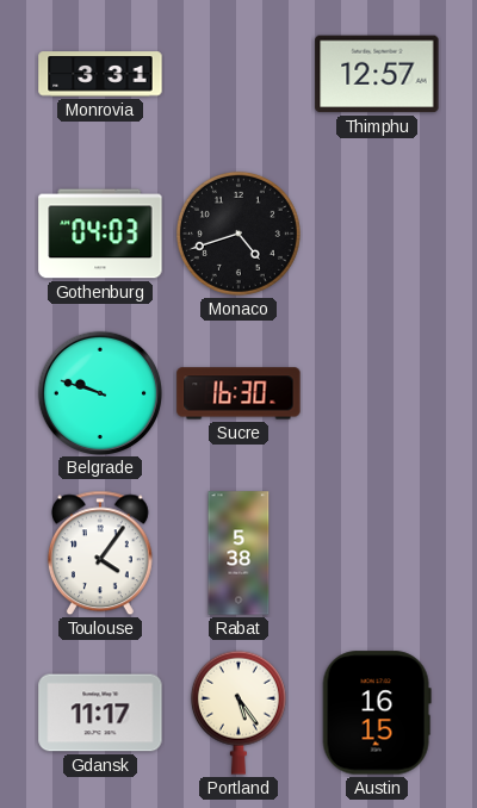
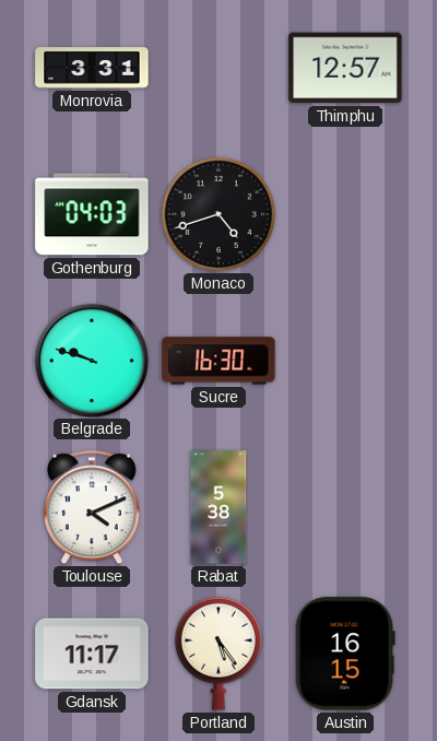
Toulouse: 4:06 -> 4:11 (92, 507)
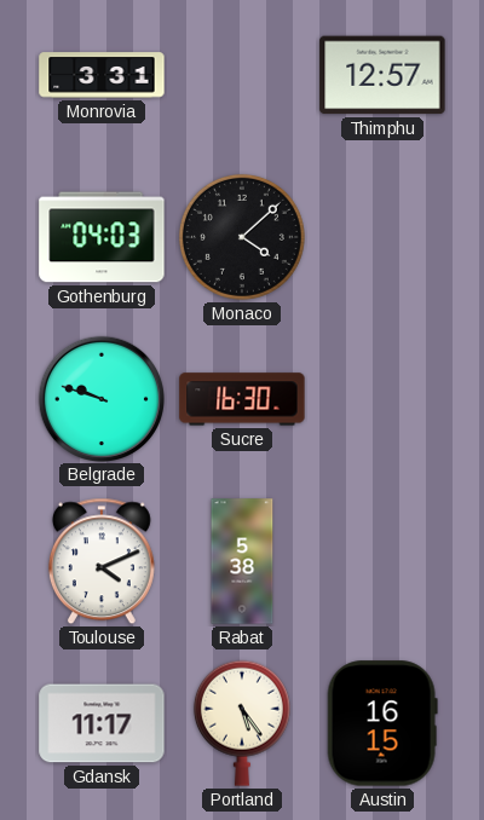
Monaco: 4:42 -> 4:08 (242, 237)
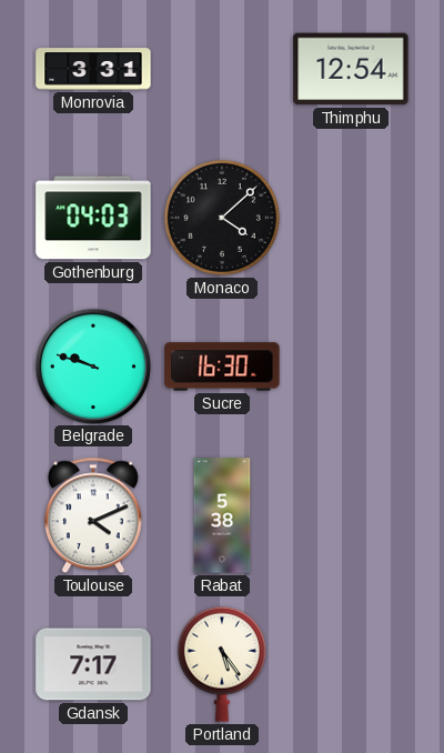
Thimphu: 12:57 -> 12:54 (351, 69)
Gdansk: 11:17 -> 7:17 (93, 664)
Austin: 16:15 -> none (382, 723)
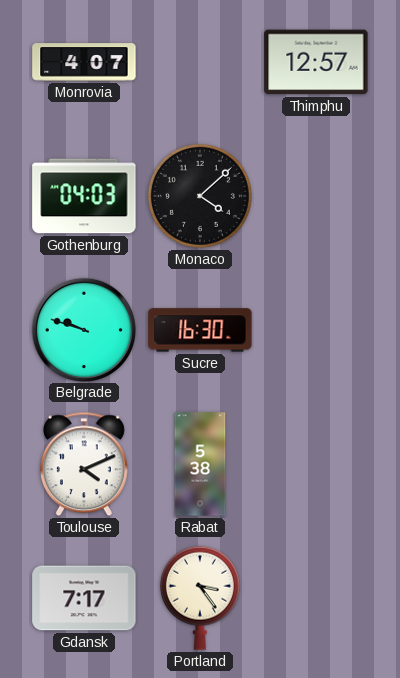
Monrovia: 3:31 -> 4:07 (84, 62)
Thimphu: 12:54 -> 12:57 (316, 62)
Portland: 5:24 -> 3:24 (200, 598)
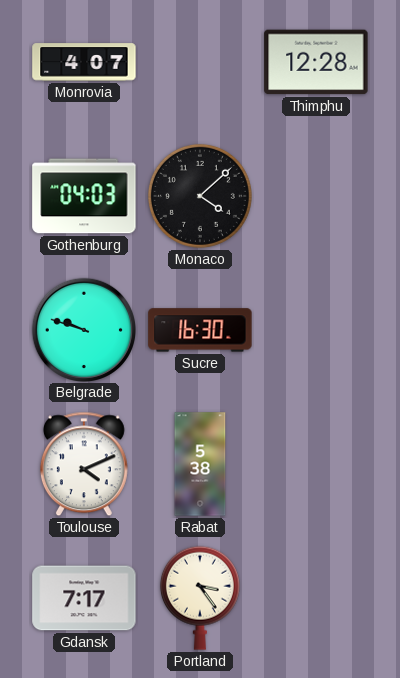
Thimphu: 12:57 -> 12:28 (316, 62)
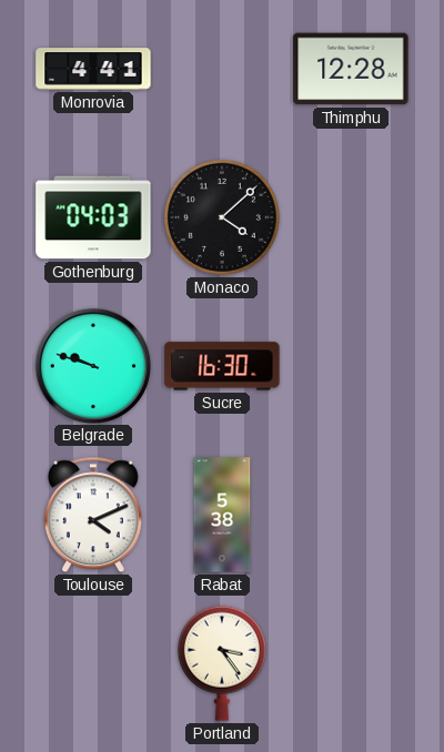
Monrovia: 4:07 -> 4:41 (93, 69)
Gdansk: 7:17 -> none (84, 598)
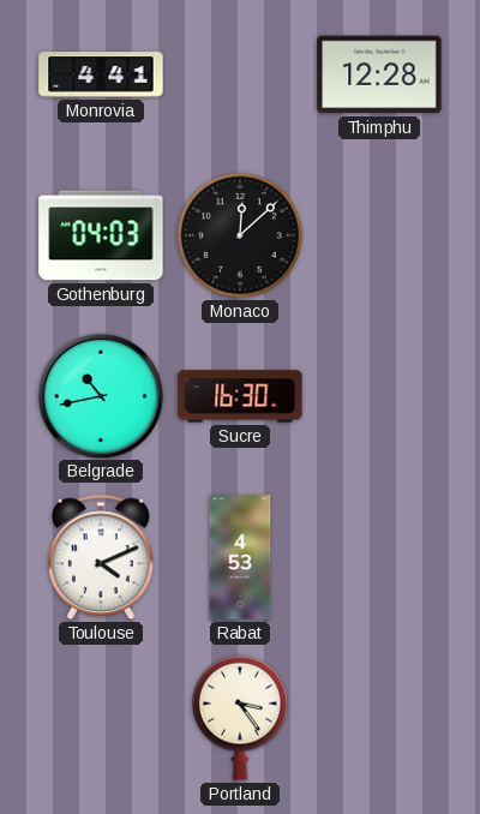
Monaco: 4:08 -> 12:08 (240, 235)
Belgrade: 9:48 -> 10:43 (100, 395)
Rabat: 5:38 -> 4:53 (240, 557)
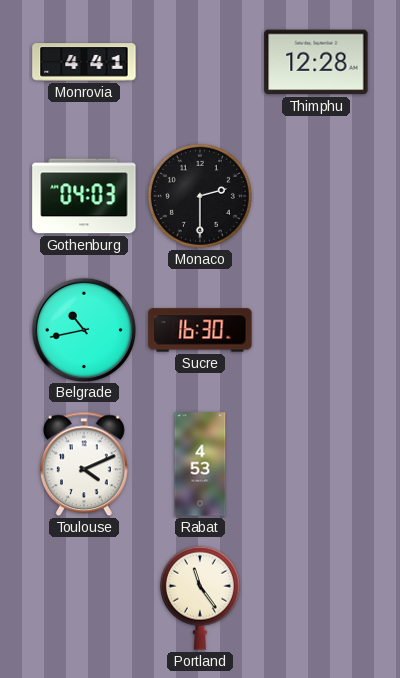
Monaco: 12:08 -> 2:30 (200, 196)
Portland: 3:24 -> 11:24 (200, 598)
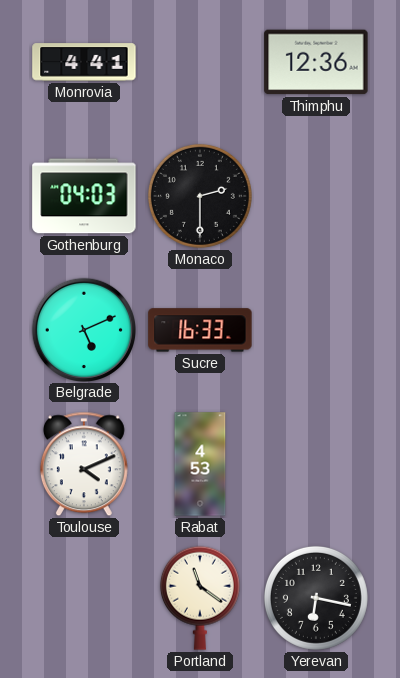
Thimphu: 12:28 -> 12:36 (316, 62)
Belgrade: 10:43 -> 5:11 (83, 329)
Sucre: 16:30 -> 16:33 (200, 330)
Portland: 11:24 -> 11:21 (200, 598)
Yerevan: none -> 6:17 (316, 598)
